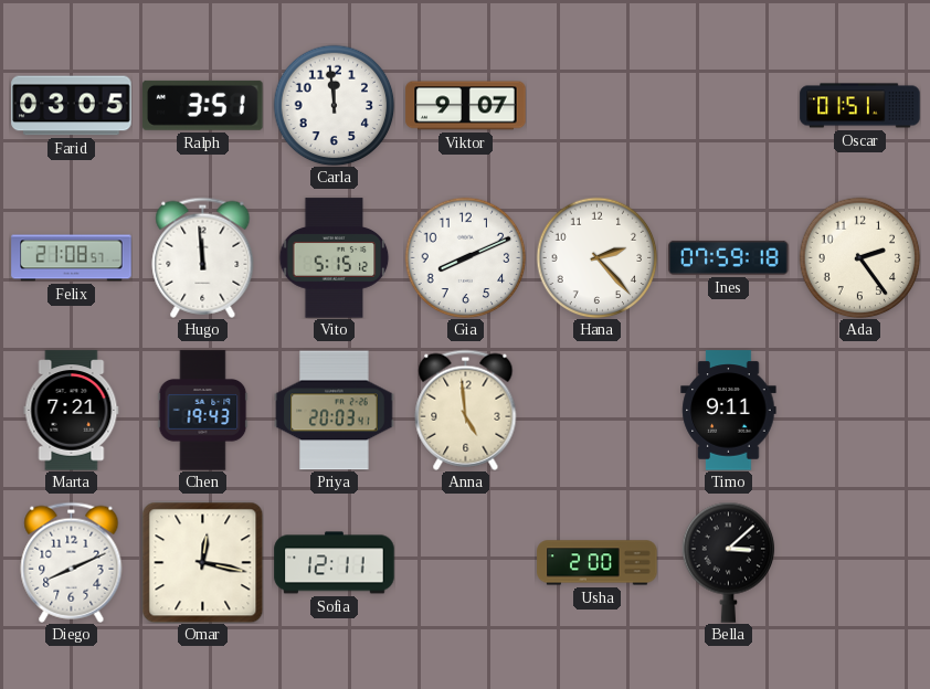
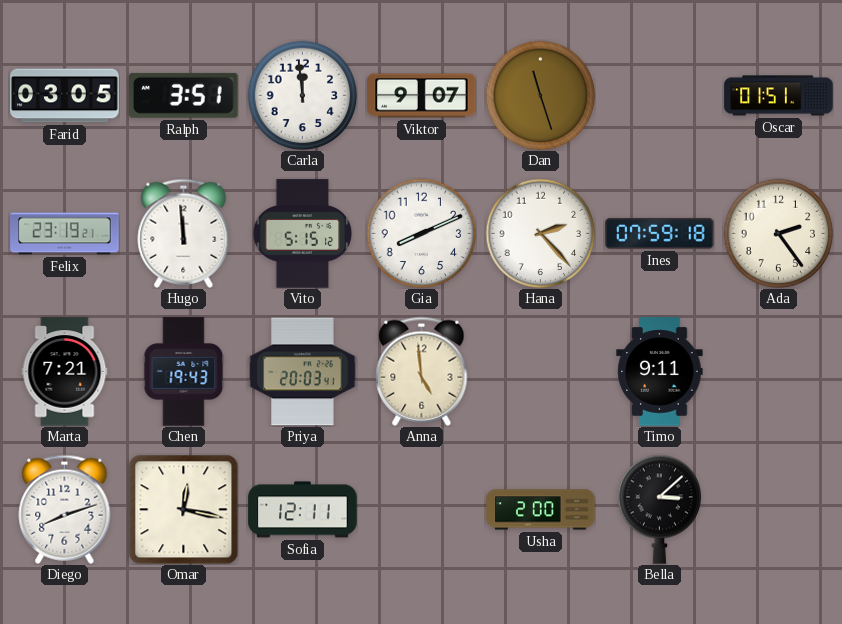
Dan: none -> 11:27 (540, 95)
Felix: 21:08 -> 23:19 (65, 234)
Diego: 8:11 -> 8:12 (65, 509)
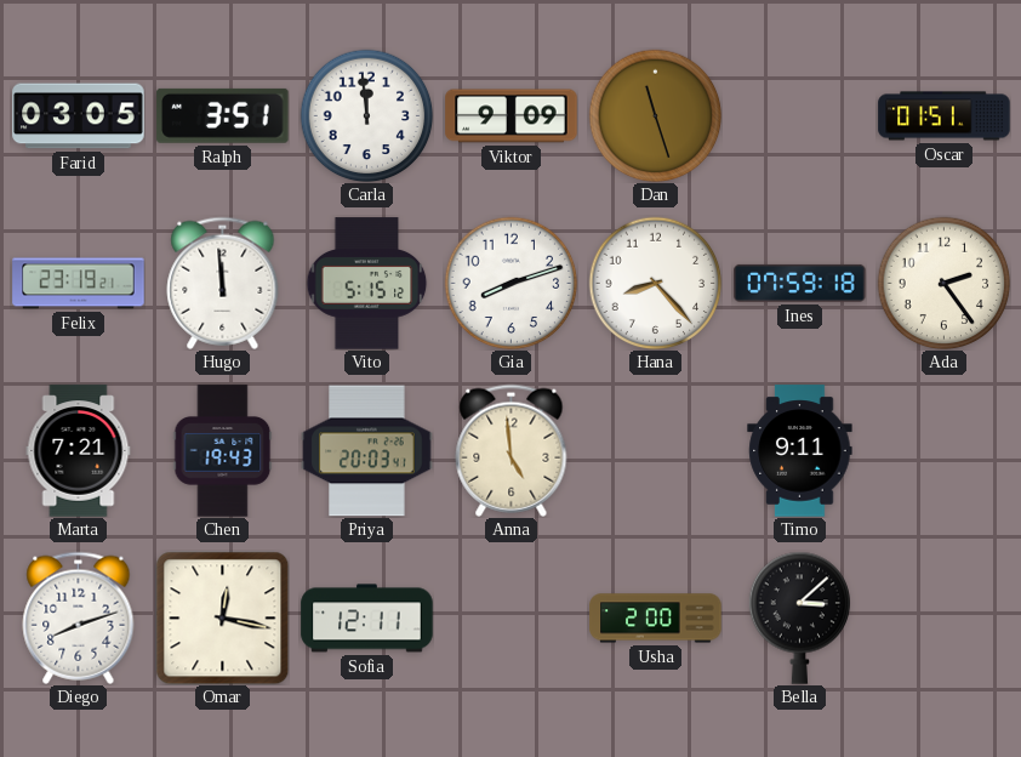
Viktor: 9:07 -> 9:09 (512, 116)
Gia: 8:11 -> 8:12 (510, 283)
Hana: 2:23 -> 8:23 (655, 283)
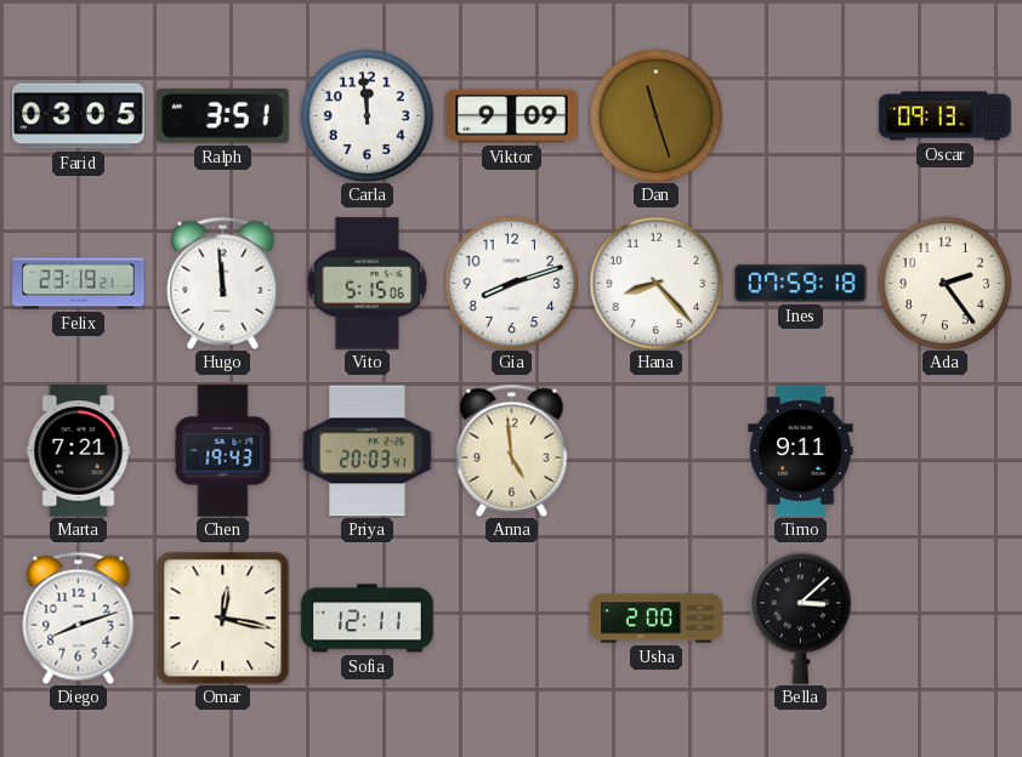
Oscar: 01:51 -> 09:13 (946, 116)
Vito: 5:15:12 -> 5:15:06 (368, 284)
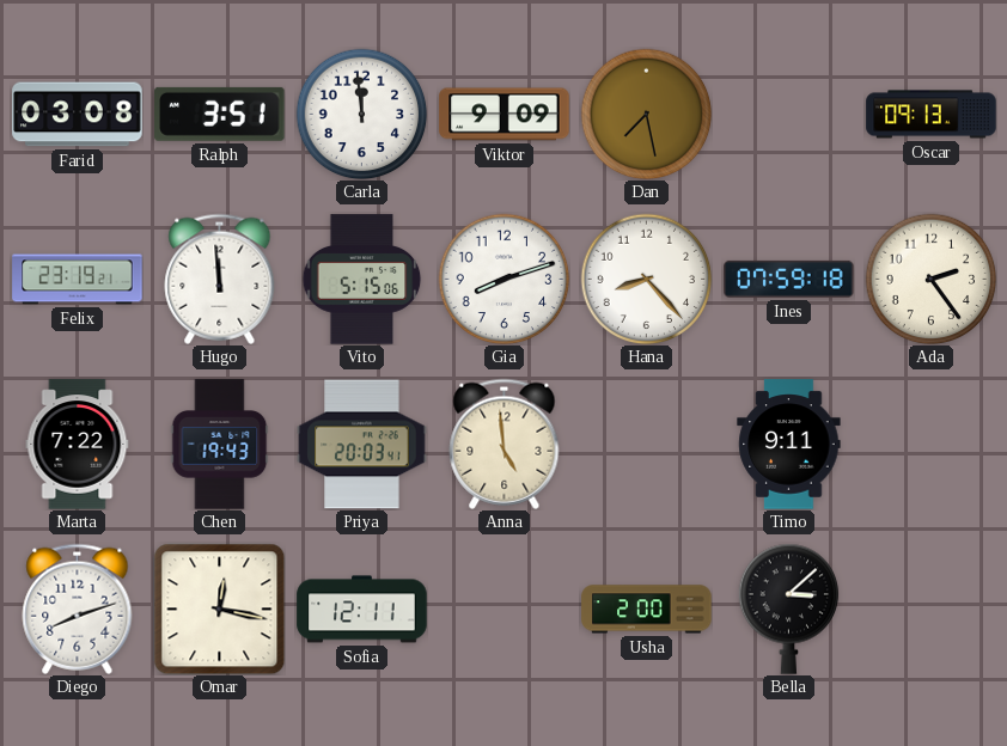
Farid: 03:05 -> 03:08 (78, 115)
Dan: 11:27 -> 7:28 (646, 114)
Marta: 7:21 -> 7:22 (78, 445)
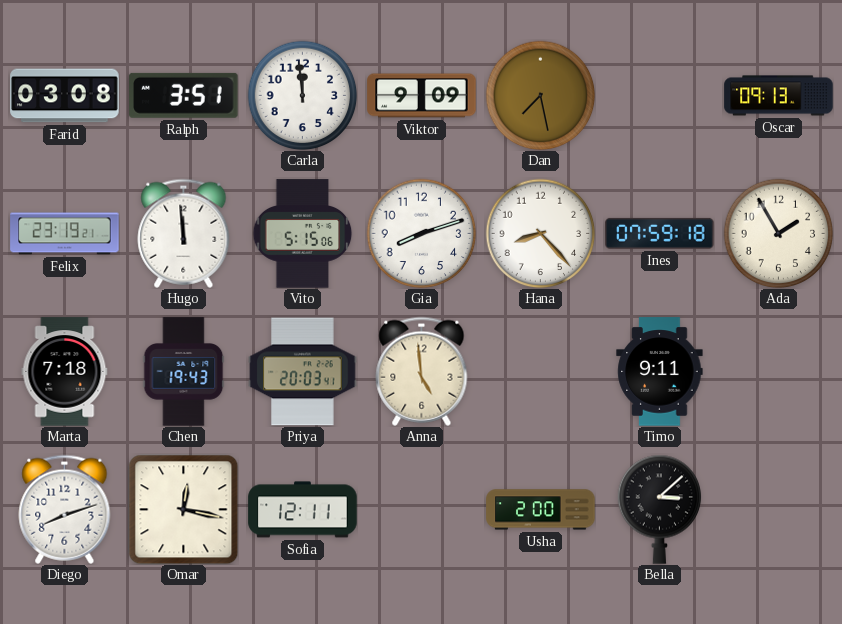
Ada: 2:24 -> 1:55 (778, 233)
Marta: 7:22 -> 7:18 (65, 372)
